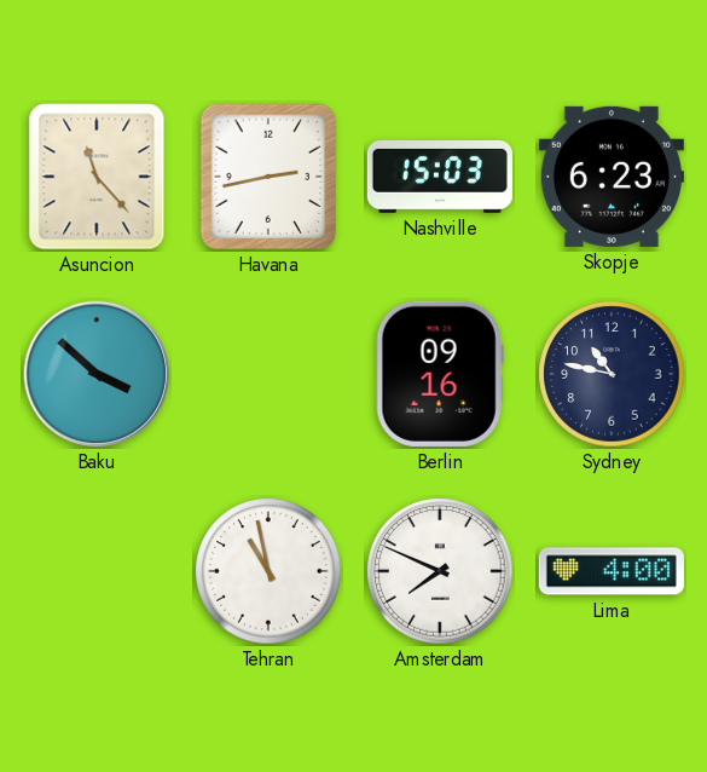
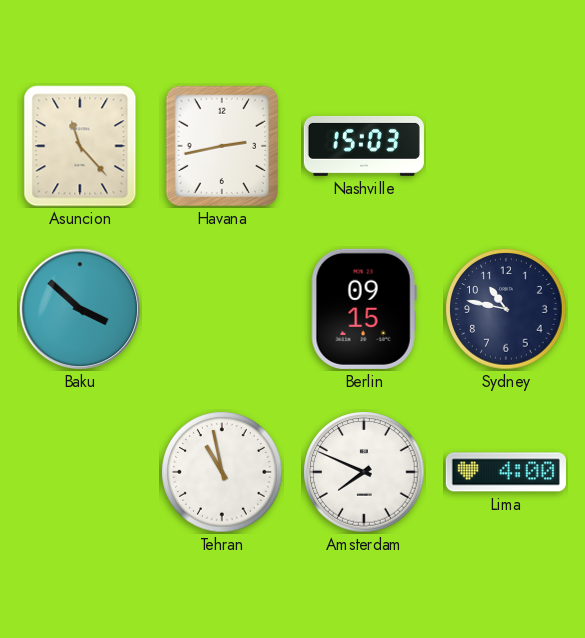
Skopje: 6:23 -> none (612, 177)
Berlin: 09:16 -> 09:15 (364, 309)
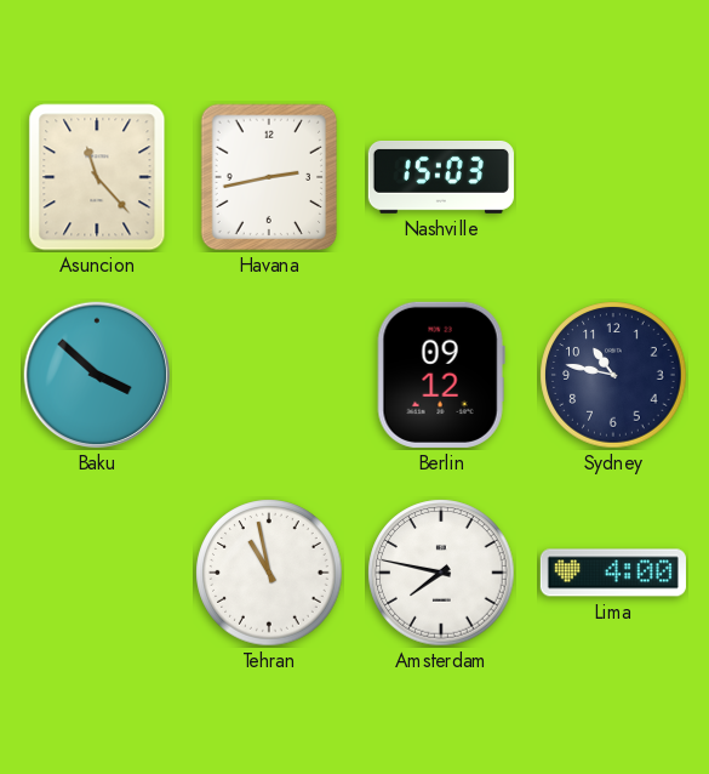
Berlin: 09:15 -> 09:12 (441, 375)
Amsterdam: 7:49 -> 7:47 (441, 573)
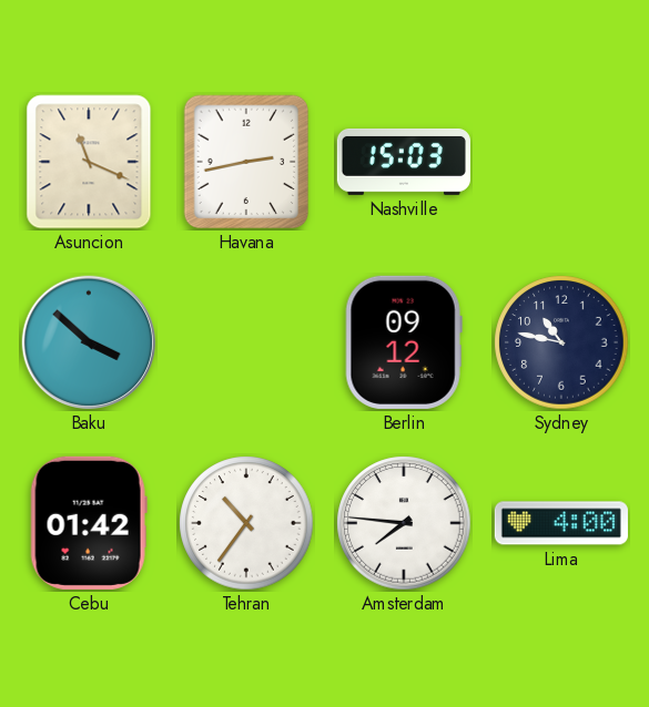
Asuncion: 11:23 -> 11:19 (89, 162)
Cebu: none -> 01:42 (89, 523)
Tehran: 10:58 -> 10:36 (246, 523)
Amsterdam: 7:47 -> 7:46 (404, 523)
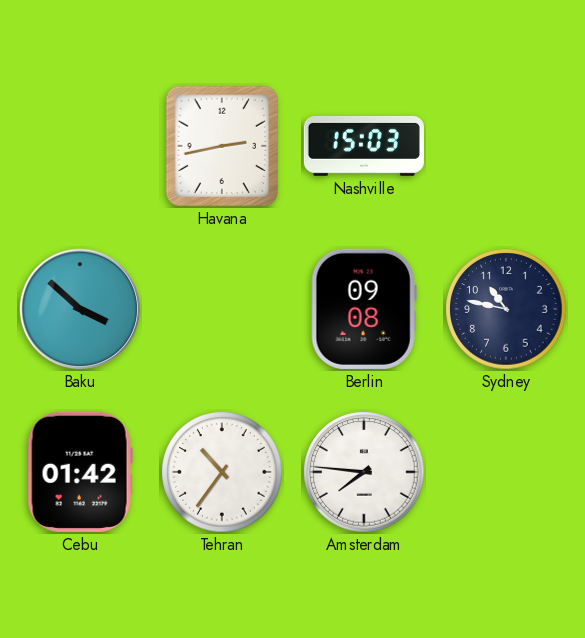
Asuncion: 11:19 -> none (89, 162)
Berlin: 09:12 -> 09:08 (364, 309)
Lima: 4:00 -> none (561, 523)
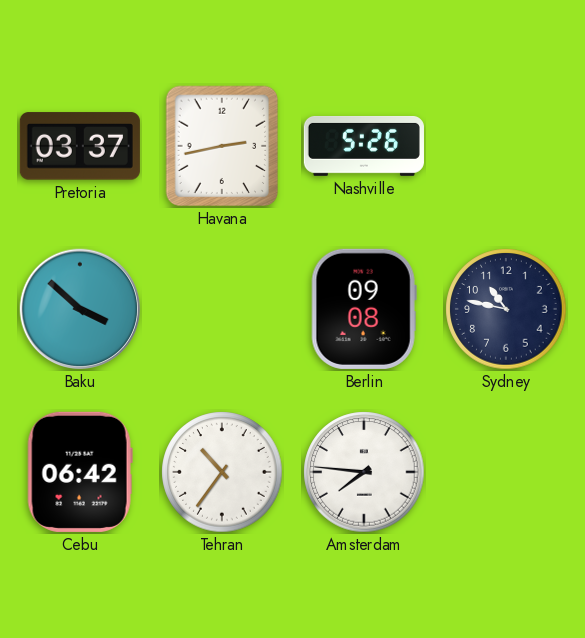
Pretoria: none -> 03:37 (80, 146)
Nashville: 15:03 -> 5:26 (364, 146)
Cebu: 01:42 -> 06:42 (80, 472)
